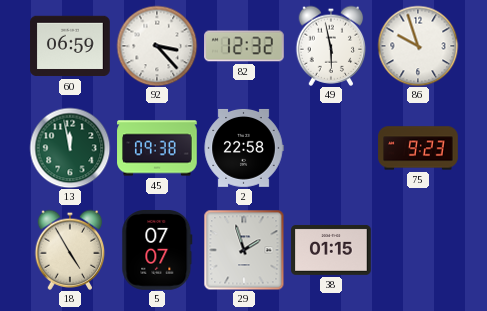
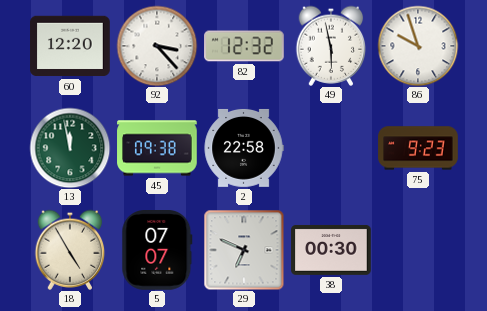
60: 06:59 -> 12:20 (70, 46)
29: 1:57 -> 6:49 (244, 250)
38: 01:15 -> 00:30 (331, 250)
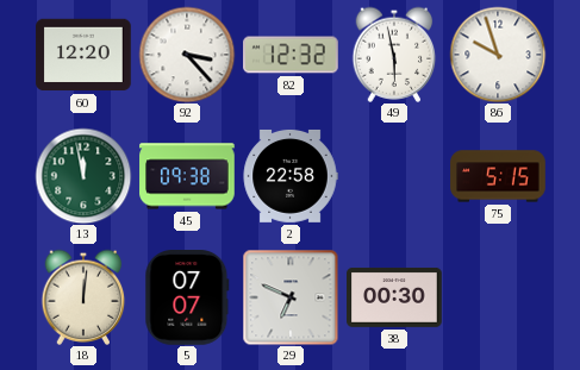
75: 9:23 -> 5:15 (498, 176)
18: 4:55 -> 12:01 (83, 297)
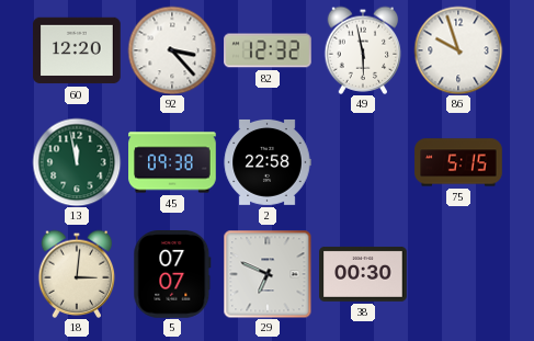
18: 12:01 -> 3:01 (77, 274)
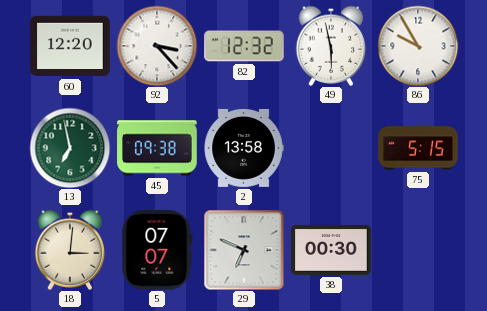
86: 9:57 -> 9:55 (418, 46)
13: 11:58 -> 6:58 (70, 148)
2: 22:58 -> 13:58 (244, 148)
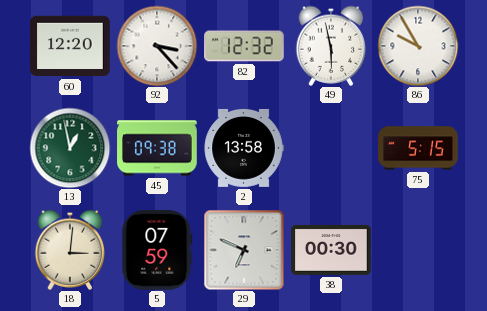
13: 6:58 -> 12:58 (70, 148)
5: 07:07 -> 07:59 (157, 251)
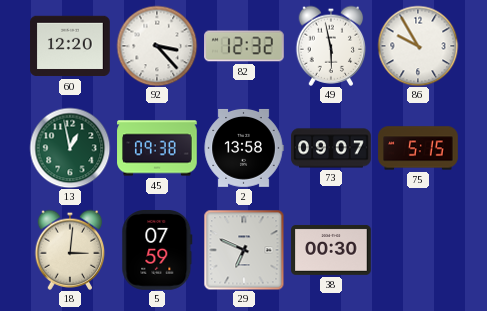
73: none -> 09:07 (331, 148)
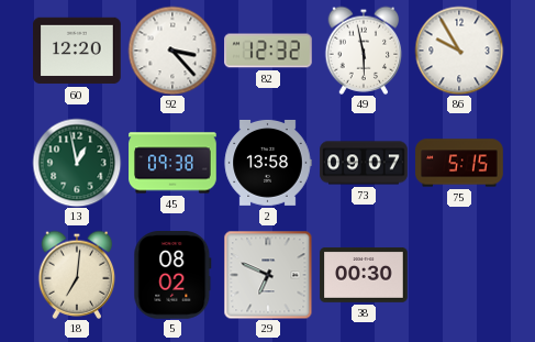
18: 3:01 -> 7:01 (77, 275)
5: 07:59 -> 08:02 (172, 276)
